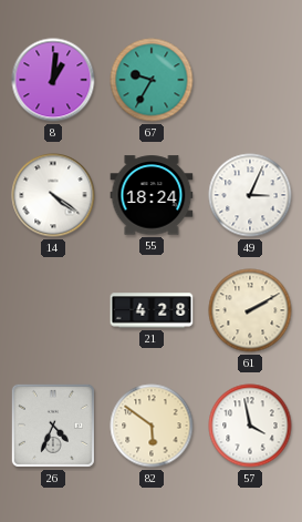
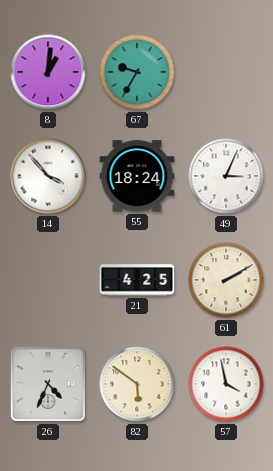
14: 4:21 -> 3:53 (48, 176)
21: 4:28 -> 4:25 (137, 280)
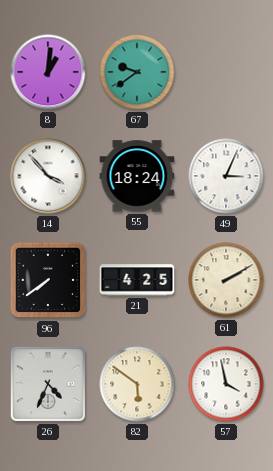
67: 9:35 -> 9:39 (137, 72)
96: none -> 7:39 (48, 280)
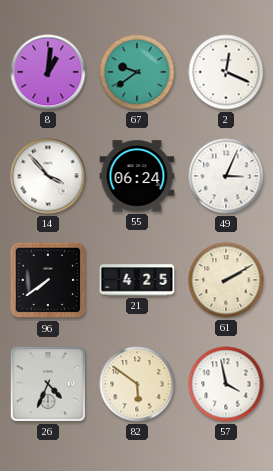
2: none -> 12:19 (226, 72)
55: 18:24 -> 06:24 (137, 176)
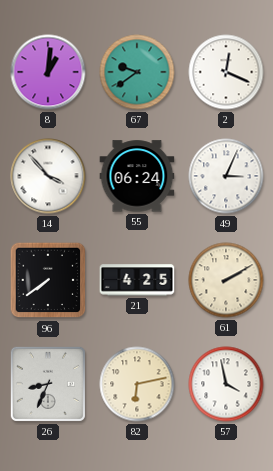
26: 4:34 -> 8:34 (48, 384)
82: 5:51 -> 6:13 (137, 384)
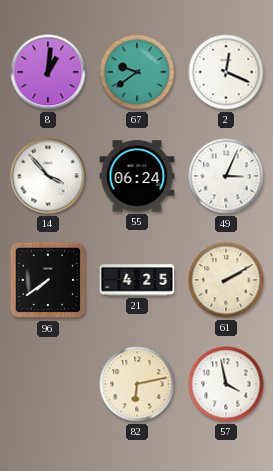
26: 8:34 -> none (48, 384)
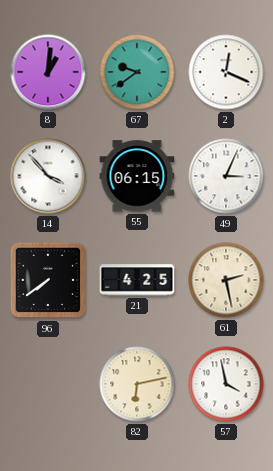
55: 06:24 -> 06:15 (137, 176)
61: 2:10 -> 2:28 (226, 280)
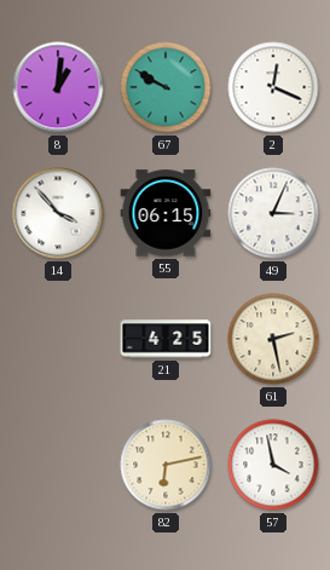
67: 9:39 -> 9:50 (166, 87)
96: 7:39 -> none (48, 280)
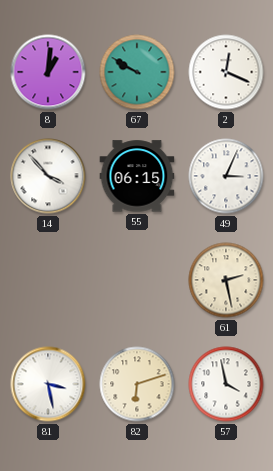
21: 4:25 -> none (166, 339)
81: none -> 3:28 (48, 384)
82: 6:13 -> 6:12 (137, 384)
